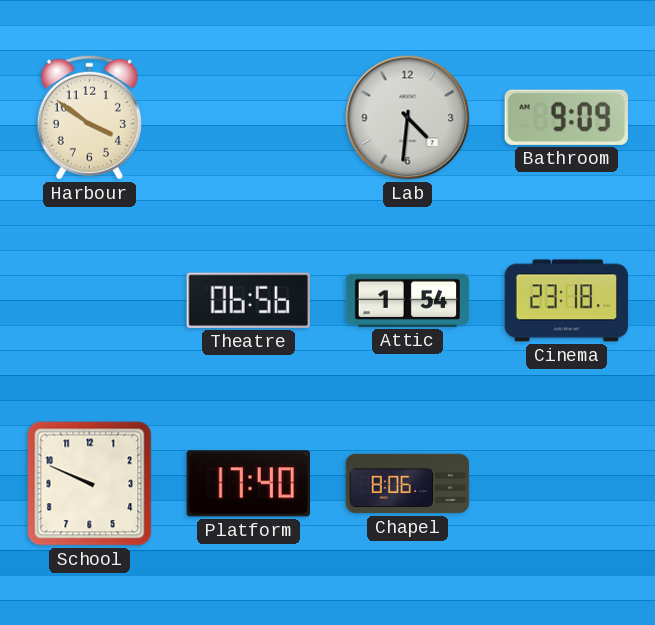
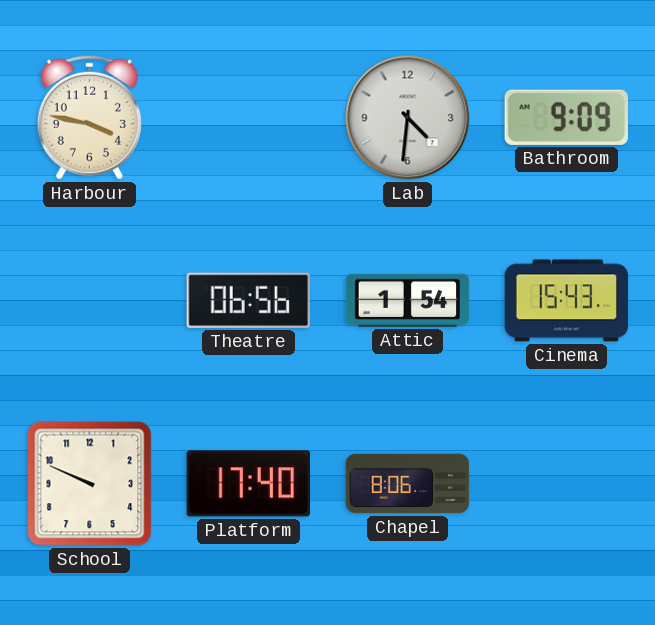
Harbour: 3:51 -> 3:47 (89, 117)
Cinema: 23:18 -> 15:43 (567, 301)
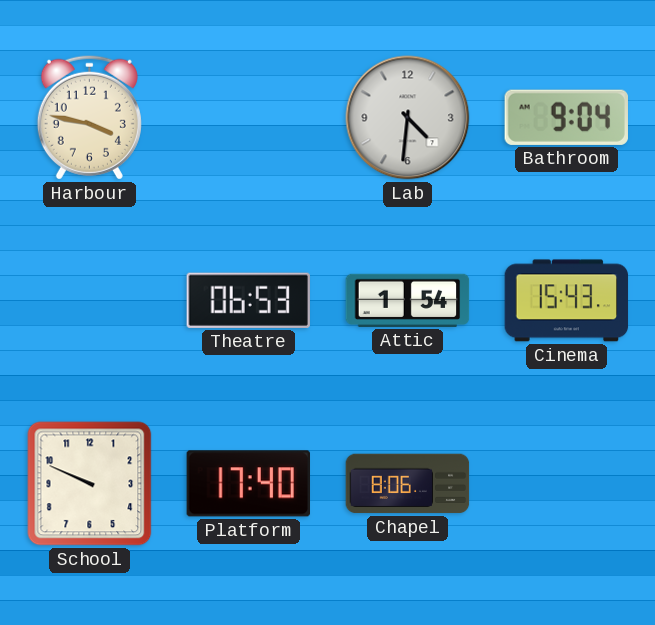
Bathroom: 9:09 -> 9:04 (566, 117)
Theatre: 06:56 -> 06:53 (248, 300)
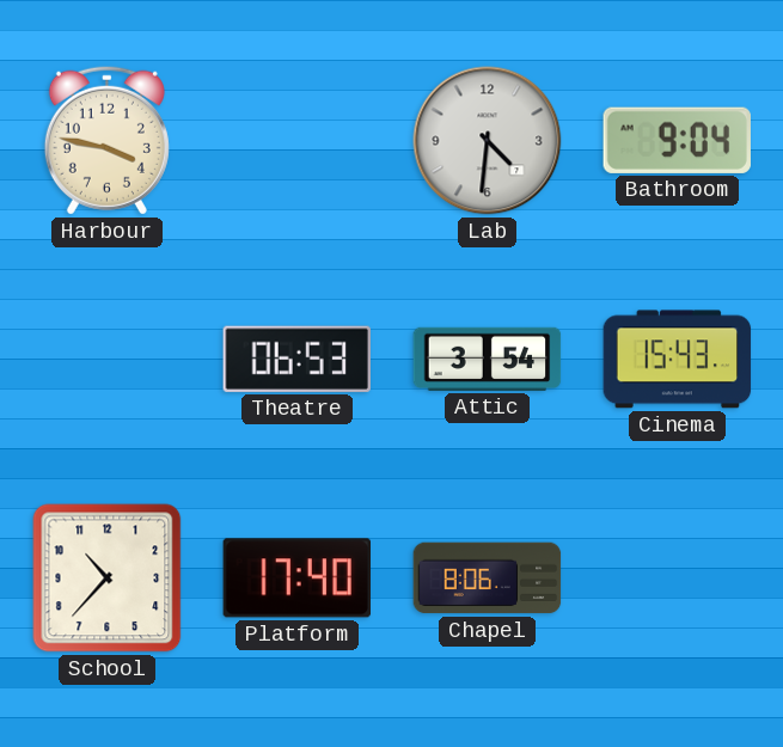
Attic: 1:54 -> 3:54 (488, 359)
School: 9:49 -> 10:37 (108, 578)
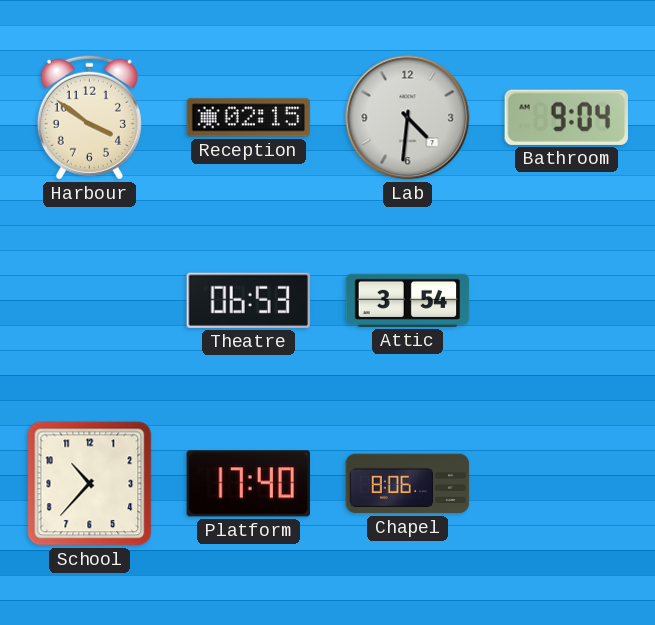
Harbour: 3:47 -> 3:51 (89, 117)
Reception: none -> 02:15 (249, 118)
Cinema: 15:43 -> none (678, 360)
